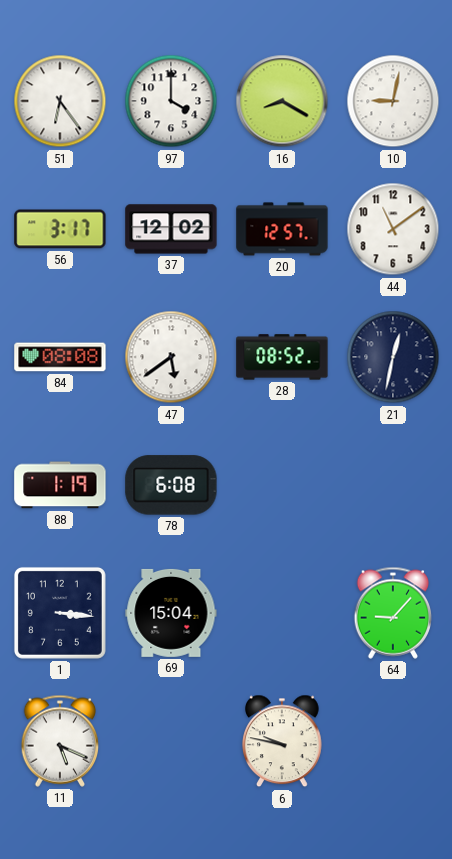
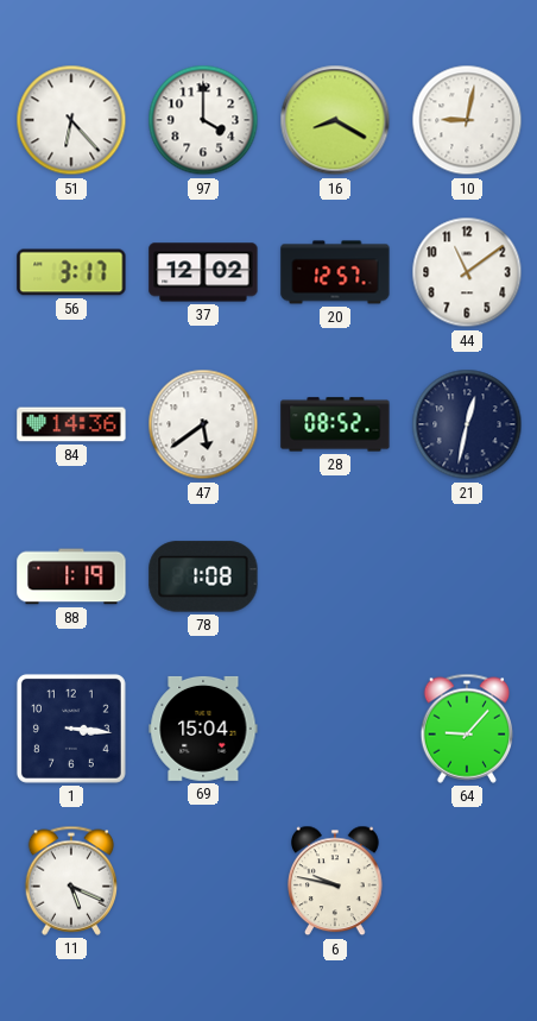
51: 6:24 -> 6:23 (71, 120)
84: 08:08 -> 14:36 (71, 424)
78: 6:08 -> 1:08 (203, 576)
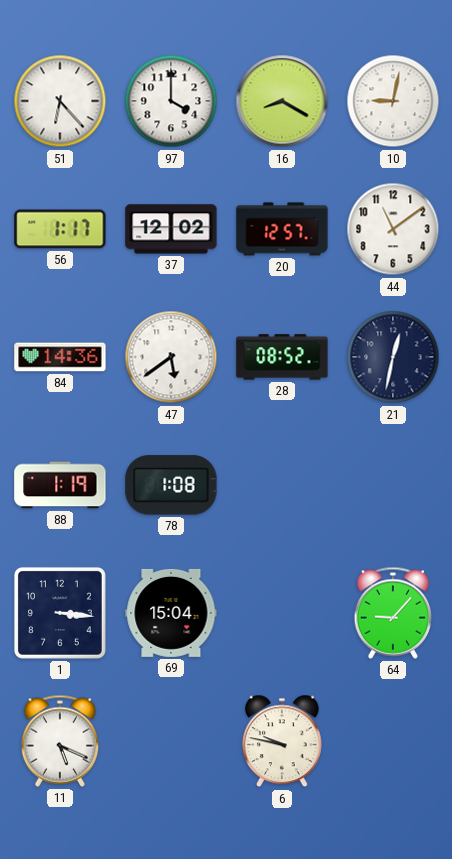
56: 3:17 -> 1:17 (60, 229)
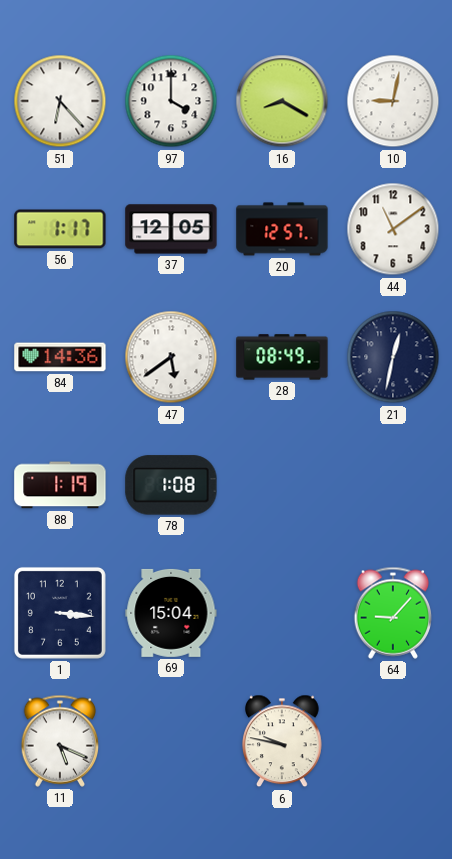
37: 12:02 -> 12:05 (171, 229)
28: 08:52 -> 08:49 (282, 357)
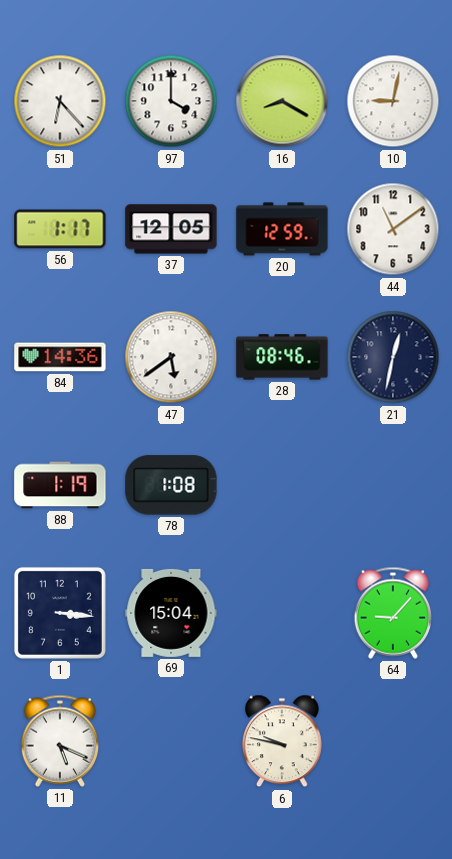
20: 12:57 -> 12:59 (282, 229)
28: 08:49 -> 08:46 (282, 357)
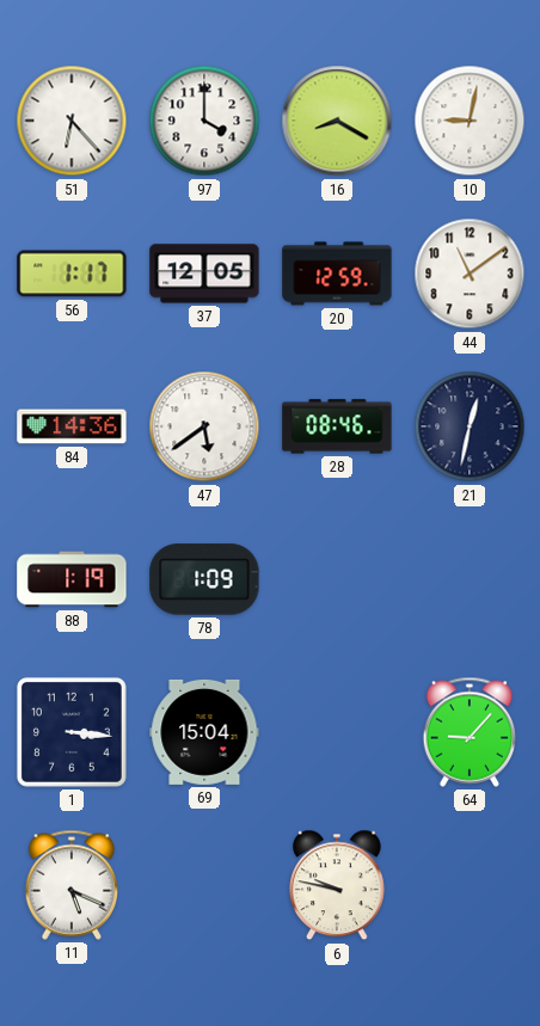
78: 1:08 -> 1:09 (204, 579)
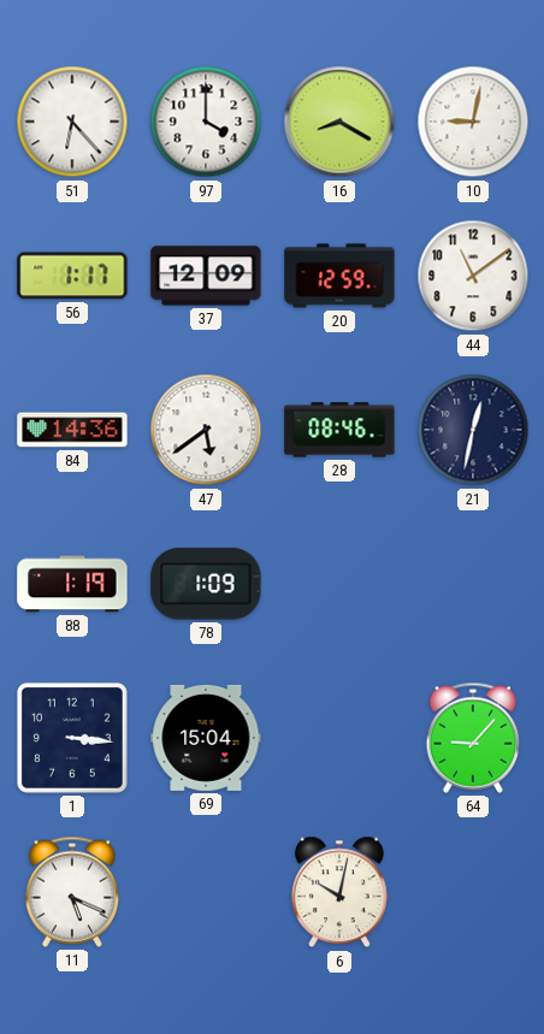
37: 12:05 -> 12:09 (206, 276)
6: 9:47 -> 10:02 (341, 892)
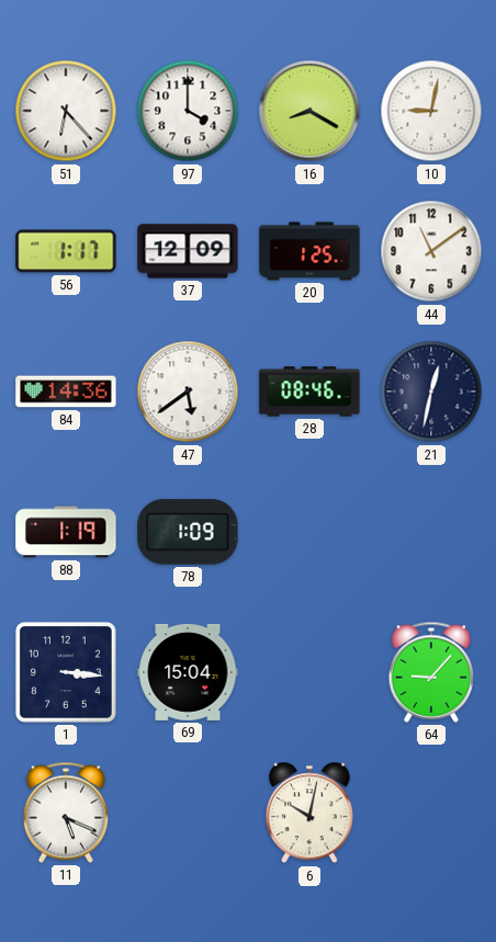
20: 12:59 -> 1:25 (309, 251)
